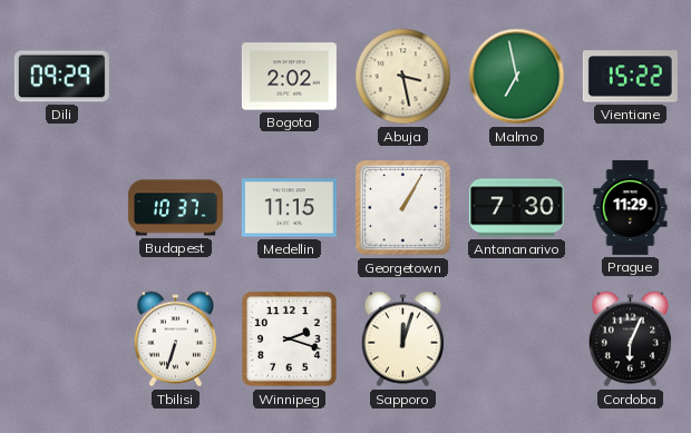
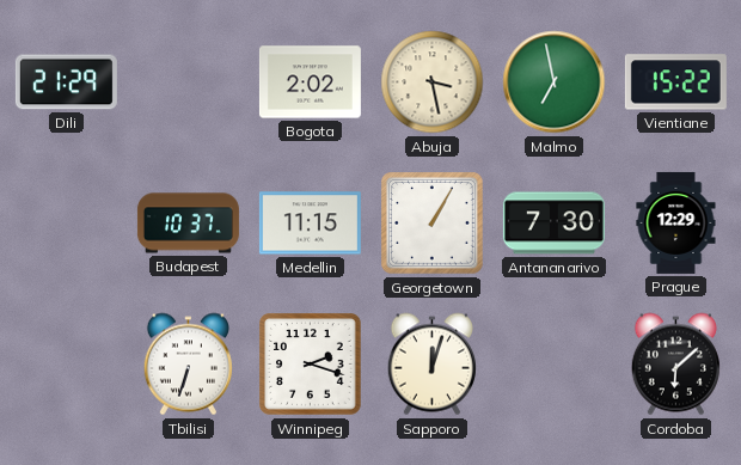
Dili: 09:29 -> 21:29 (66, 82)
Prague: 11:29 -> 12:29 (676, 222)
Cordoba: 6:04 -> 6:08 (675, 365)
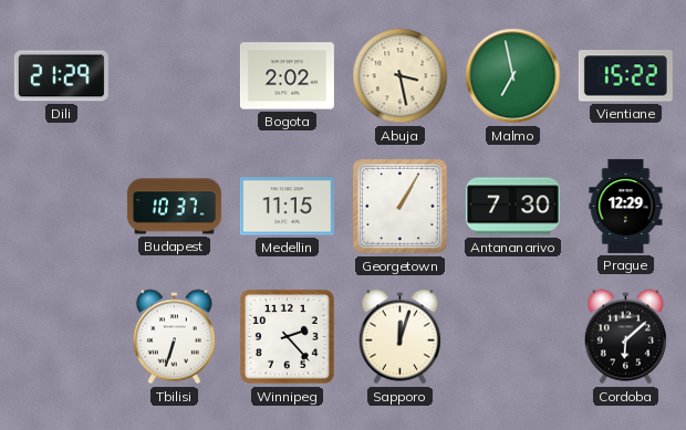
Winnipeg: 2:18 -> 2:23 (288, 337)
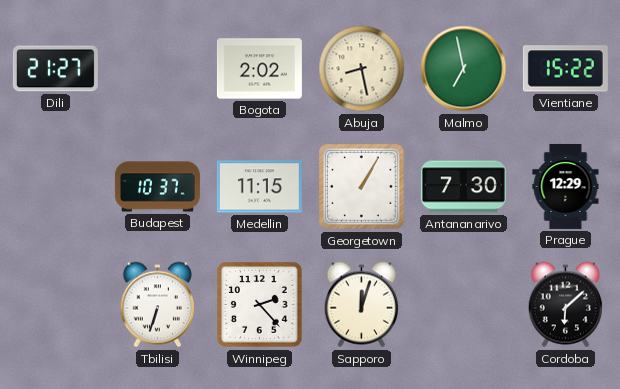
Dili: 21:29 -> 21:27 (55, 69)
Abuja: 3:28 -> 8:28 (362, 69)
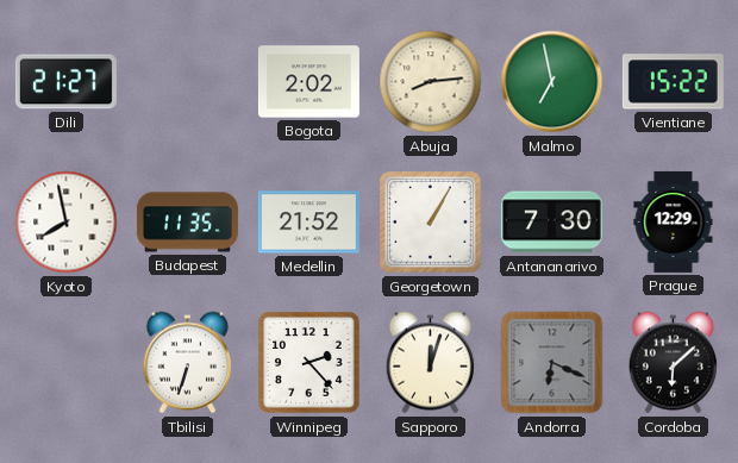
Abuja: 8:28 -> 8:14 (431, 82)
Kyoto: none -> 7:58 (67, 223)
Budapest: 10:37 -> 11:35 (187, 223)
Medellin: 11:15 -> 21:52 (308, 223)
Andorra: none -> 6:19 (552, 363)
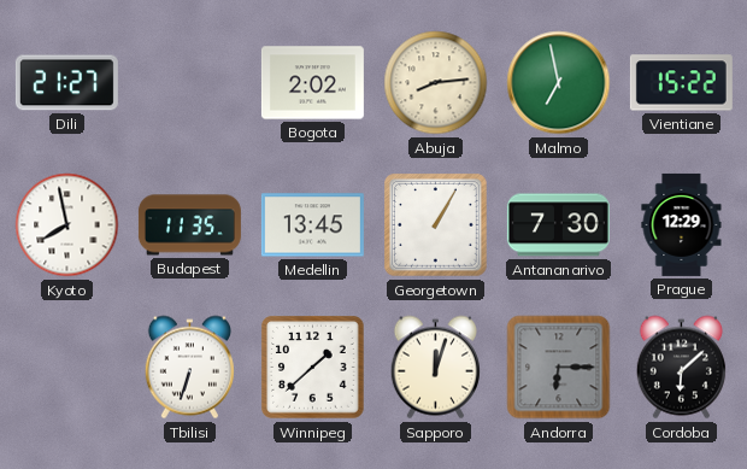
Medellin: 21:52 -> 13:45 (312, 225)
Winnipeg: 2:23 -> 1:38 (313, 368)
Andorra: 6:19 -> 6:15 (559, 368)
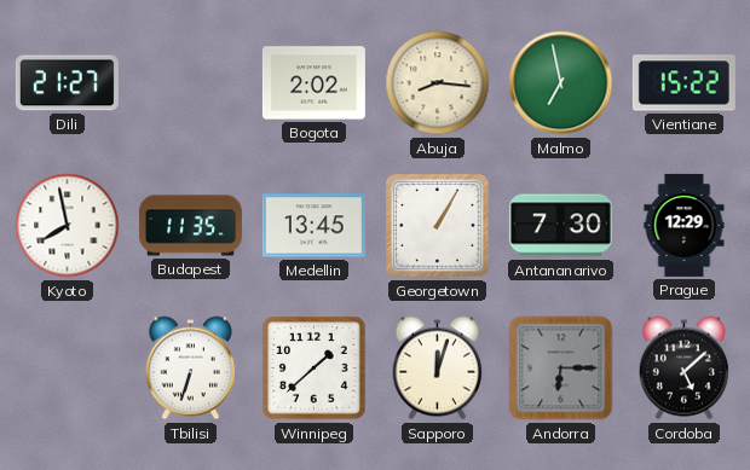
Abuja: 8:14 -> 8:16 (438, 83)
Cordoba: 6:08 -> 5:08 (683, 369)
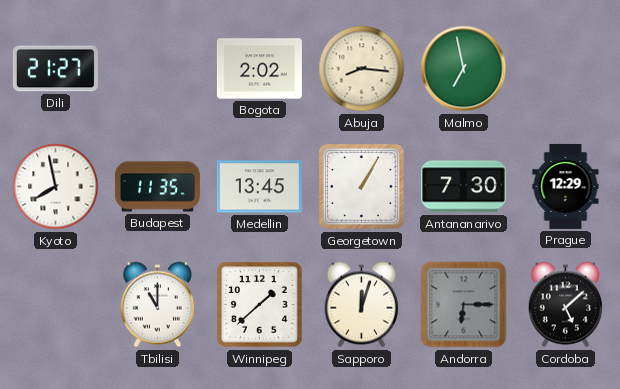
Vientiane: 15:22 -> none (683, 83)
Tbilisi: 6:33 -> 11:00 (157, 305)
